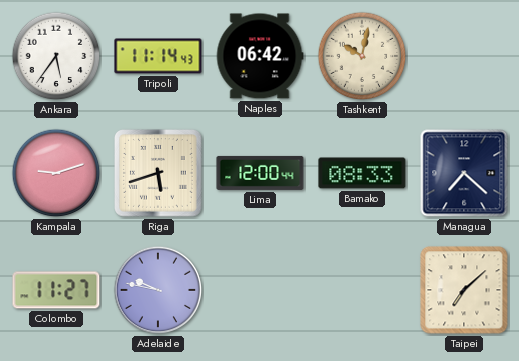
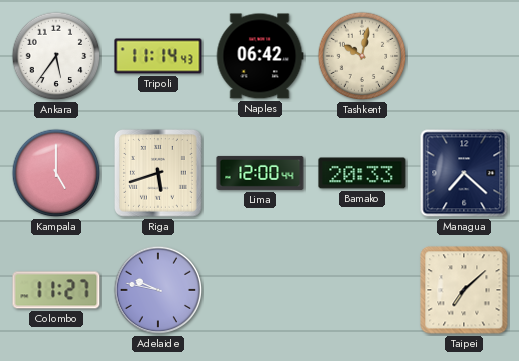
Kampala: 9:12 -> 5:00 (56, 173)
Bamako: 08:33 -> 20:33 (362, 173)
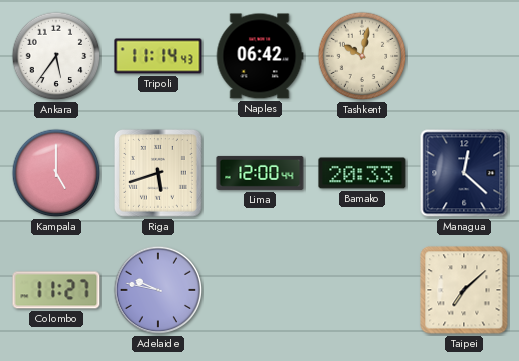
Managua: 7:22 -> 12:22 (464, 173)
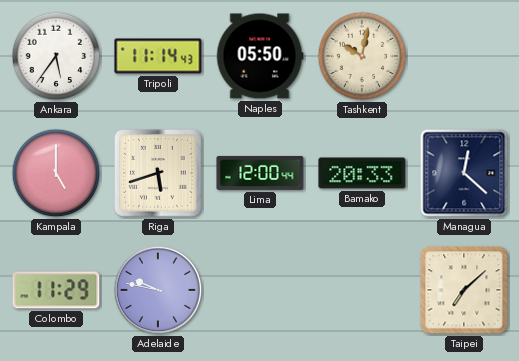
Naples: 06:42 -> 05:50 (260, 56)
Colombo: 11:27 -> 11:29 (56, 290)
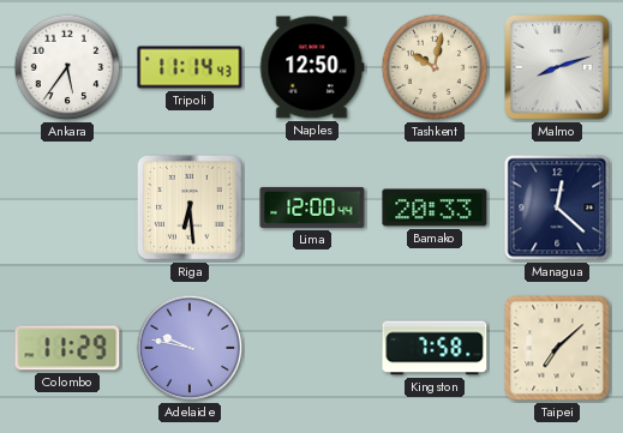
Naples: 05:50 -> 12:50 (312, 67)
Malmo: none -> 8:12 (558, 68)
Kampala: 5:00 -> none (56, 173)
Riga: 5:42 -> 6:29 (191, 209)
Kingston: none -> 7:58 (435, 348)
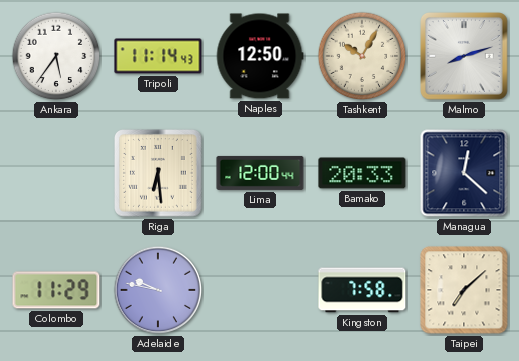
Tashkent: 10:02 -> 10:05 (362, 56)
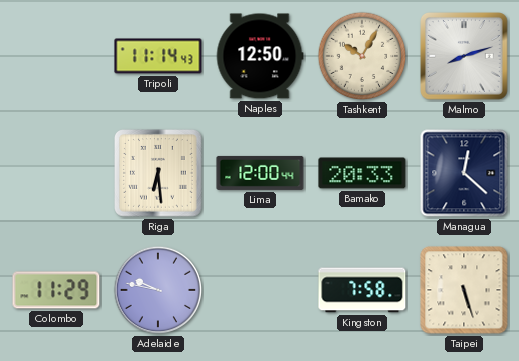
Ankara: 5:36 -> none (56, 56)
Taipei: 7:08 -> 5:27 (464, 290)
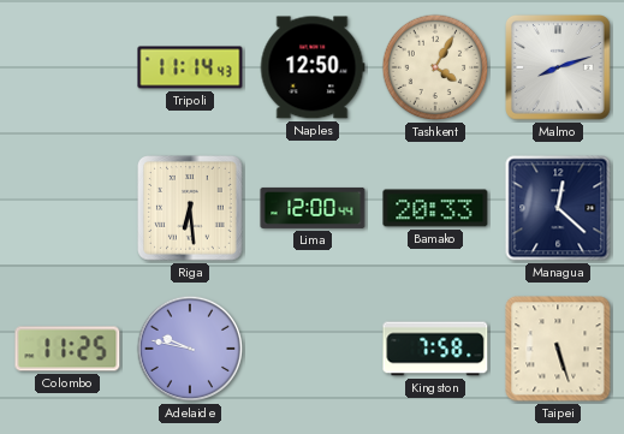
Tashkent: 10:05 -> 4:05 (435, 67)
Colombo: 11:29 -> 11:25 (67, 349)
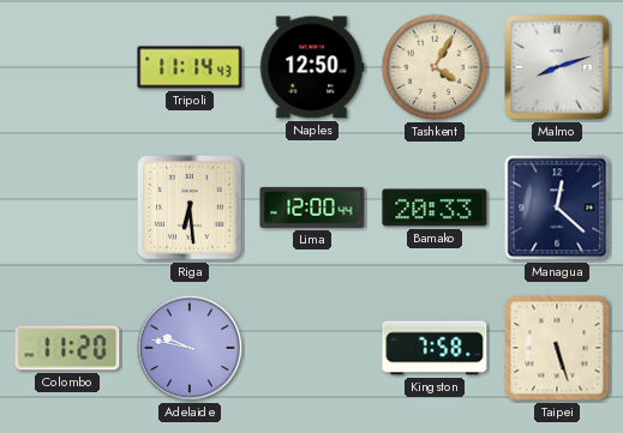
Colombo: 11:25 -> 11:20 (67, 348)
